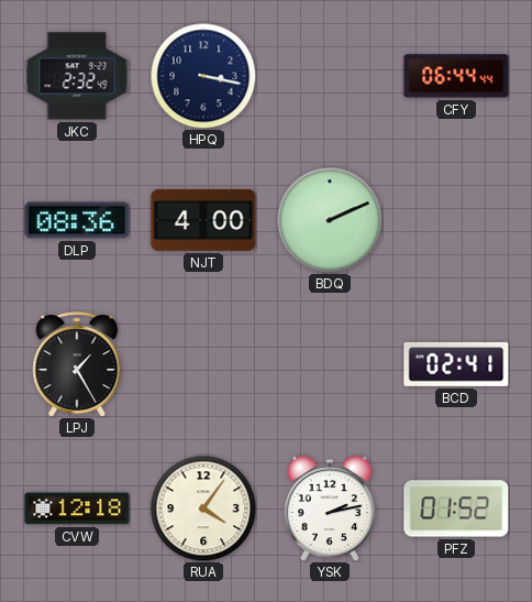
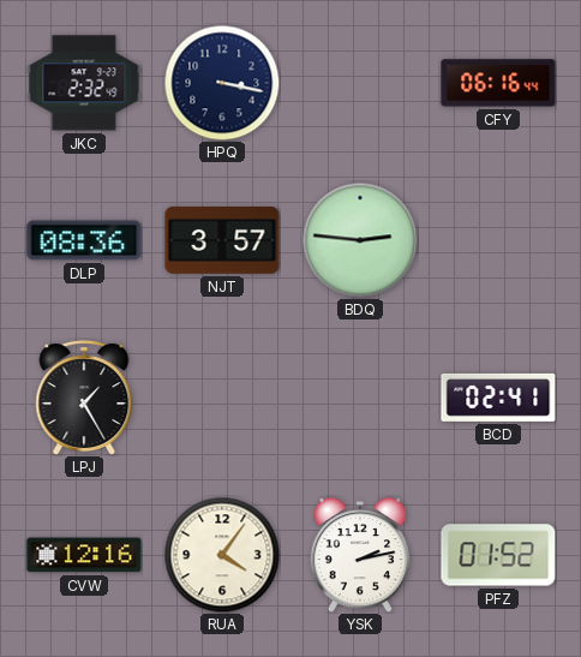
CFY: 06:44 -> 06:16 (498, 83)
NJT: 4:00 -> 3:57 (222, 240)
BDQ: 2:11 -> 2:46 (360, 240)
CVW: 12:18 -> 12:16 (84, 555)
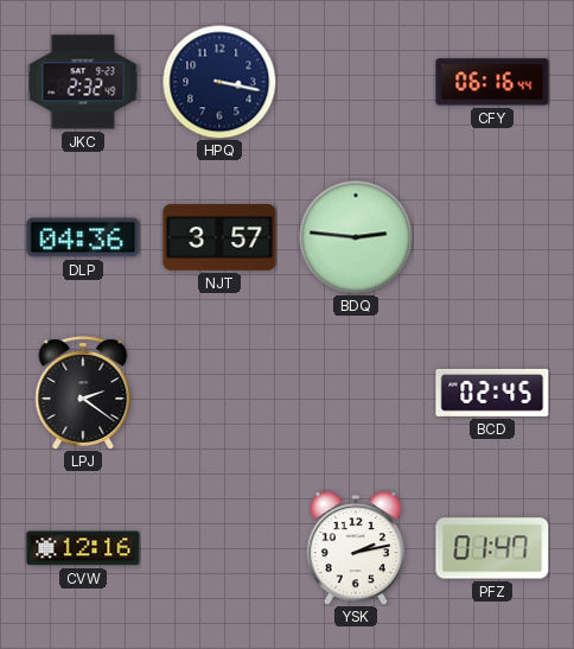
DLP: 08:36 -> 04:36 (83, 237)
LPJ: 1:25 -> 2:21 (83, 393)
BCD: 02:41 -> 02:45 (492, 393)
RUA: 4:06 -> none (222, 555)
PFZ: 01:52 -> 01:47 (492, 548)
